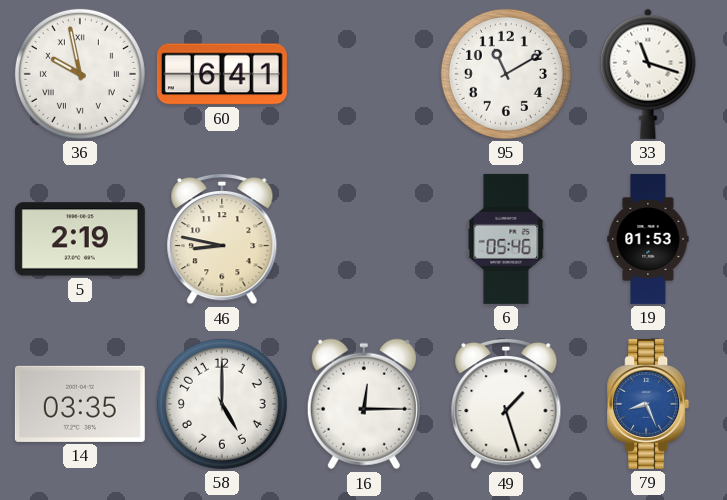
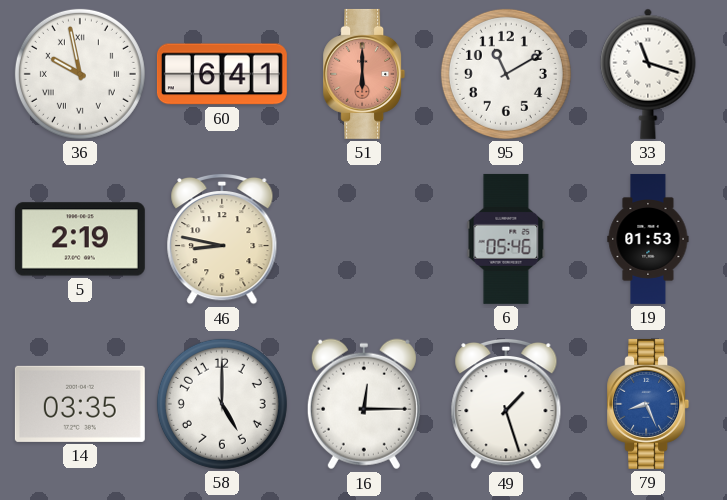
51: none -> 6:00 (364, 74)
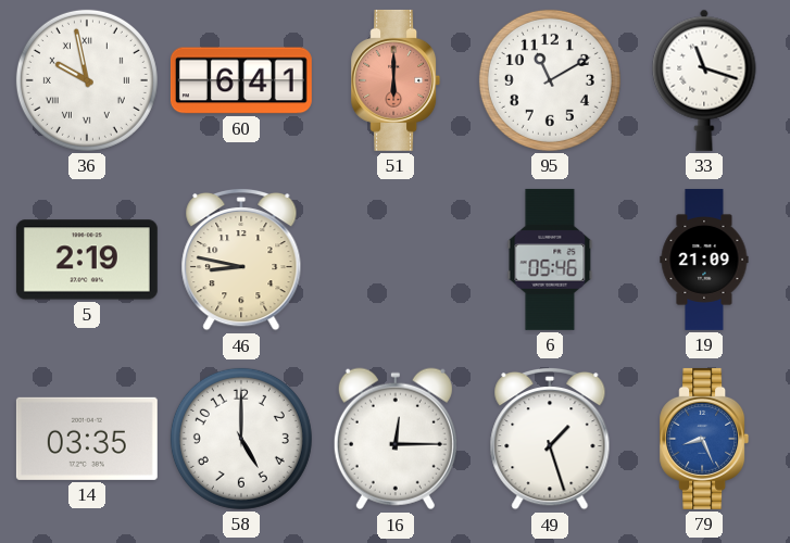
19: 01:53 -> 21:09 (704, 260)
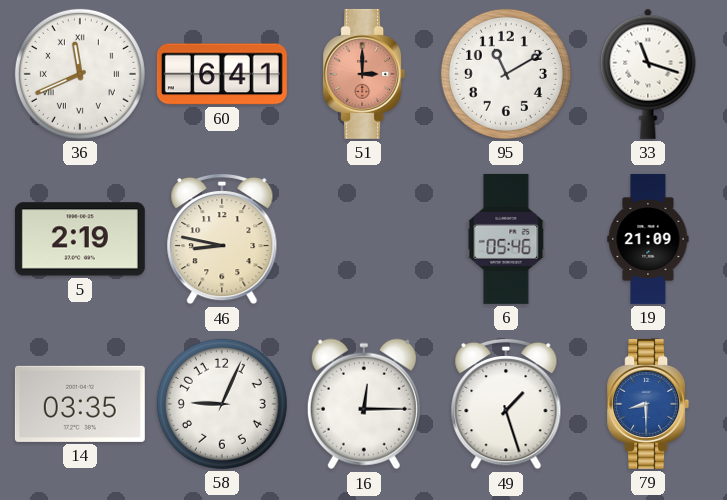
36: 9:58 -> 11:41 (80, 74)
51: 6:00 -> 3:00 (364, 74)
58: 5:00 -> 9:04 (222, 404)
79: 8:26 -> 8:30 (648, 404)
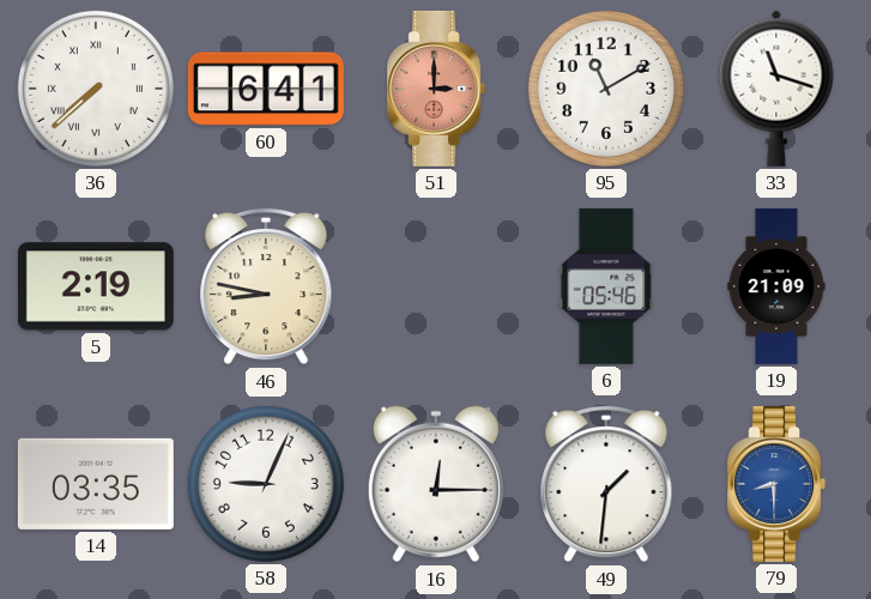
36: 11:41 -> 7:38 (96, 89)
49: 1:27 -> 1:31 (606, 484)
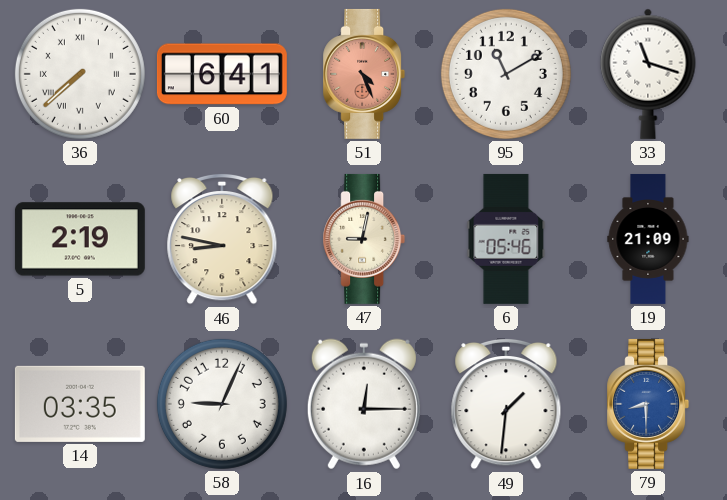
51: 3:00 -> 4:26 (364, 74)
47: none -> 9:02 (364, 239)
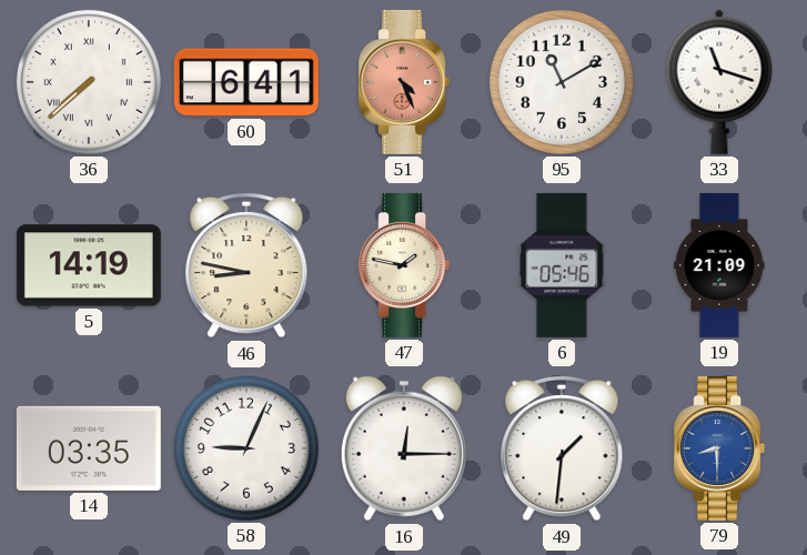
5: 2:19 -> 14:19 (89, 265)
47: 9:02 -> 1:47 (404, 265)
